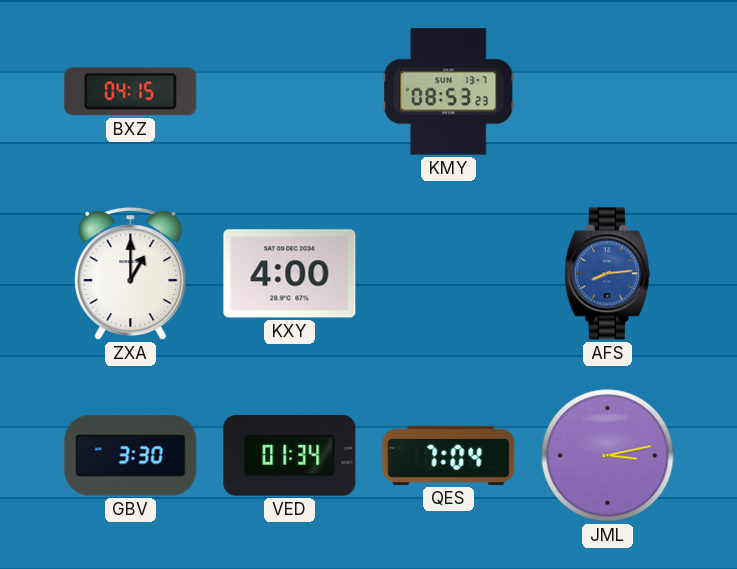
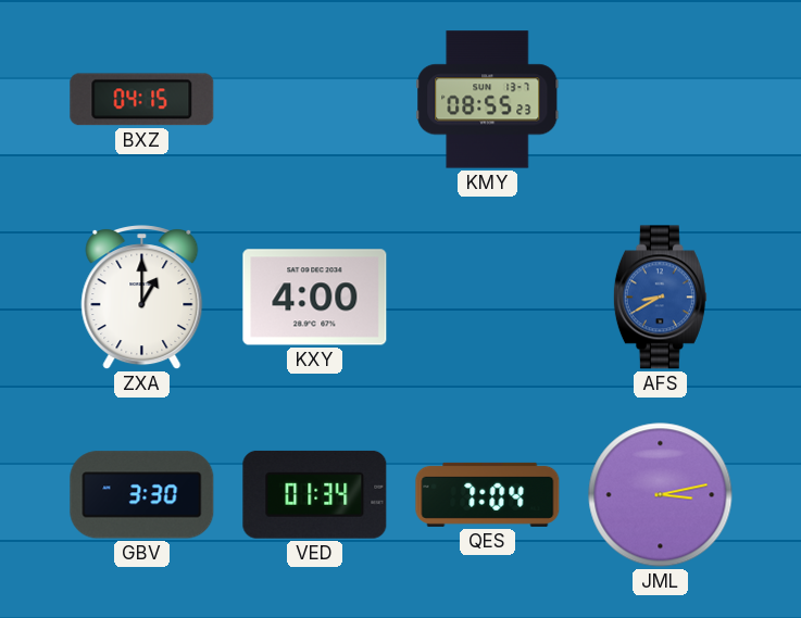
KMY: 08:53 -> 08:55 (488, 100)
AFS: 8:14 -> 8:40 (660, 298)
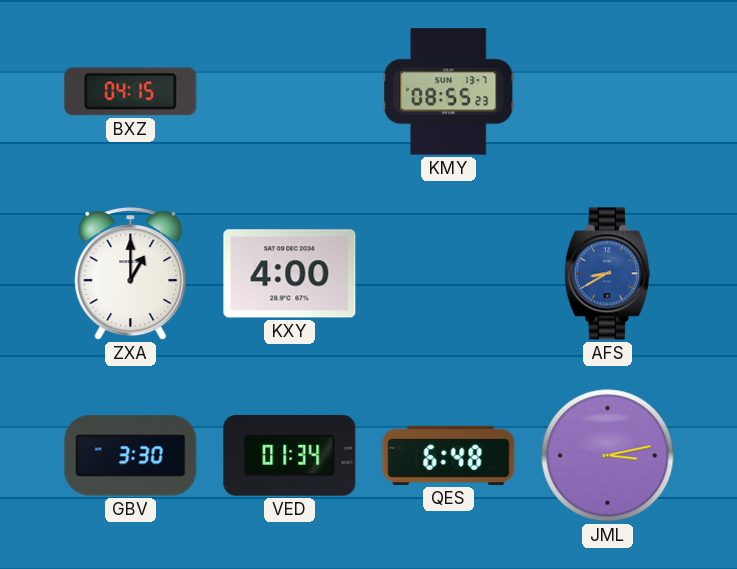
QES: 7:04 -> 6:48 (449, 455)
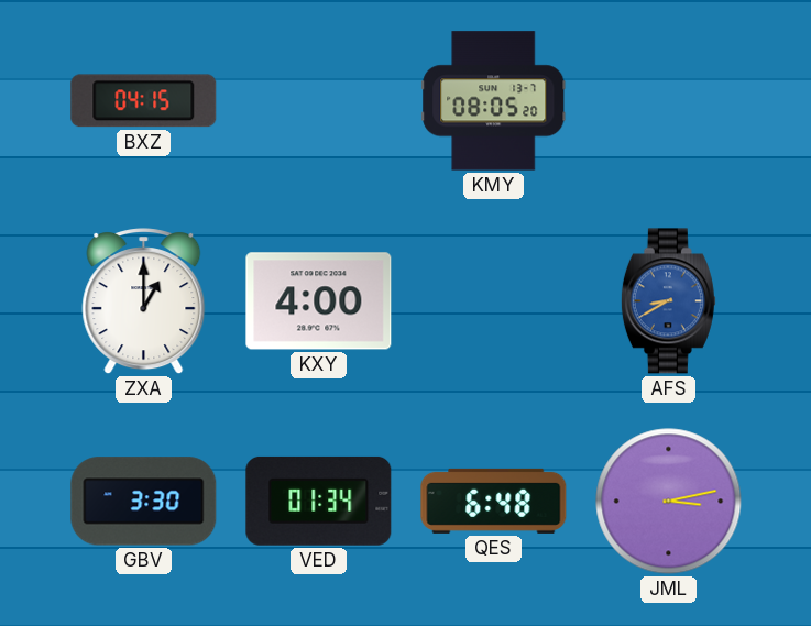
KMY: 08:55 -> 08:05 (494, 101)
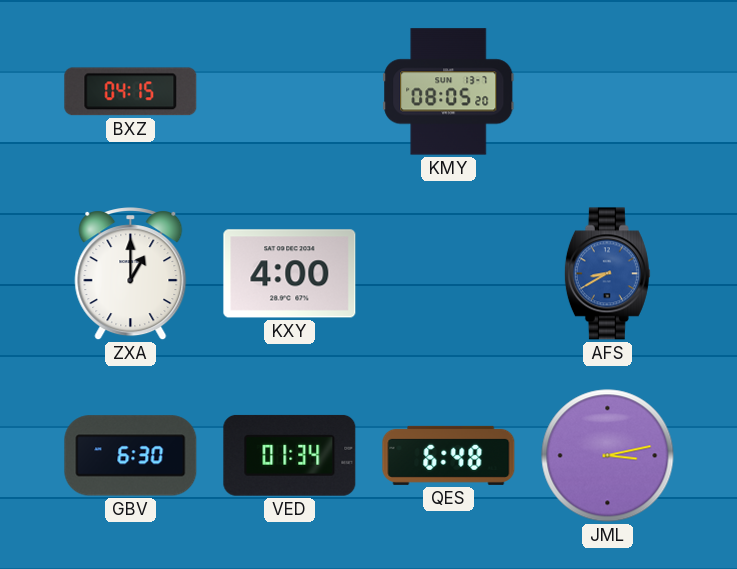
GBV: 3:30 -> 6:30 (131, 456)
